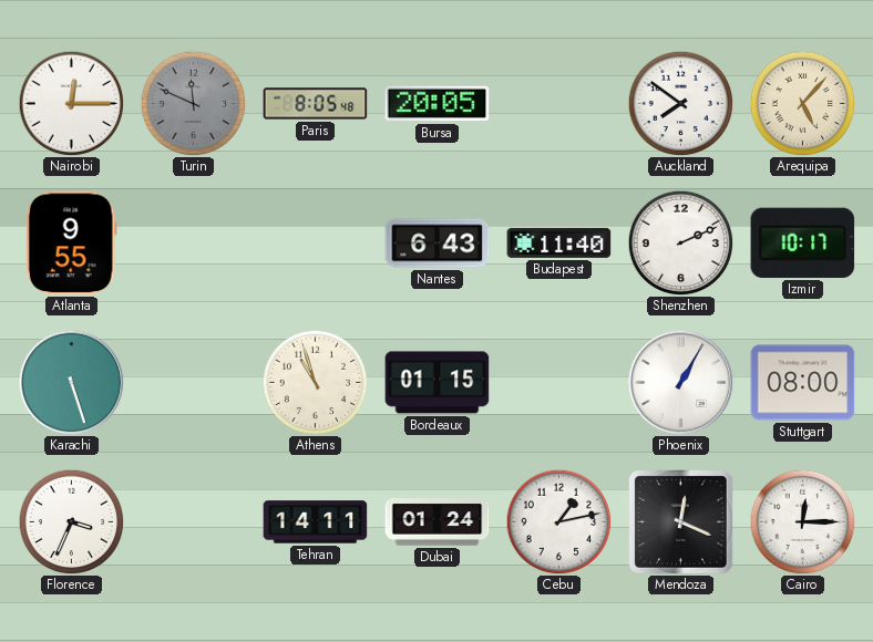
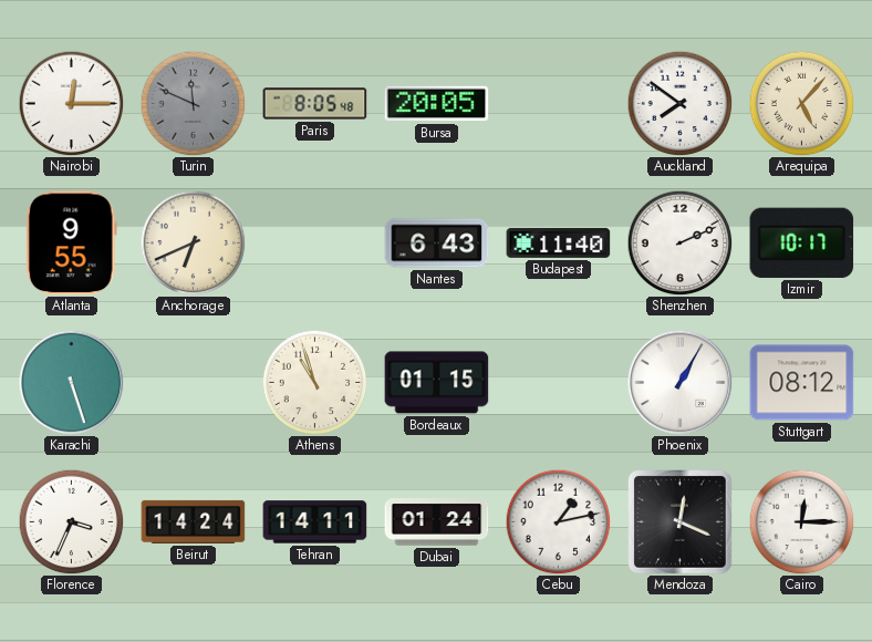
Anchorage: none -> 6:41 (193, 242)
Stuttgart: 08:00 -> 08:12 (802, 383)
Beirut: none -> 14:24 (194, 521)
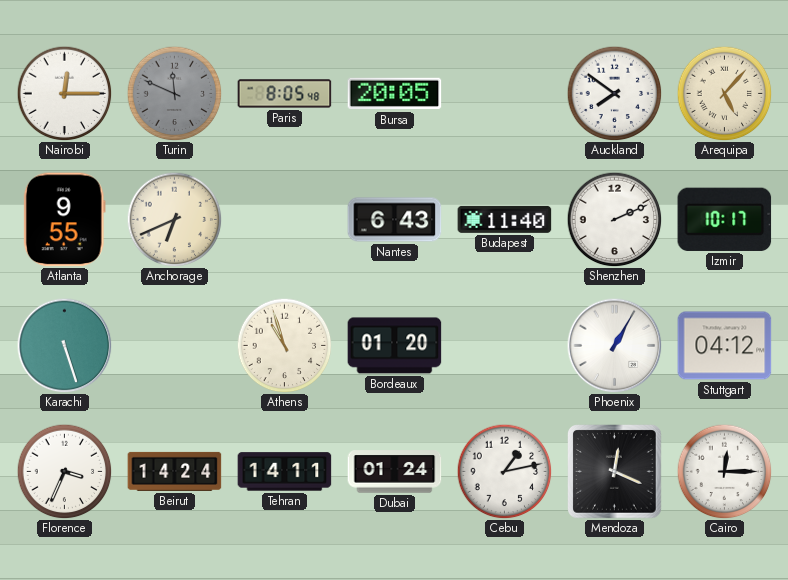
Bordeaux: 01:15 -> 01:20 (395, 346)
Stuttgart: 08:12 -> 04:12 (725, 346)
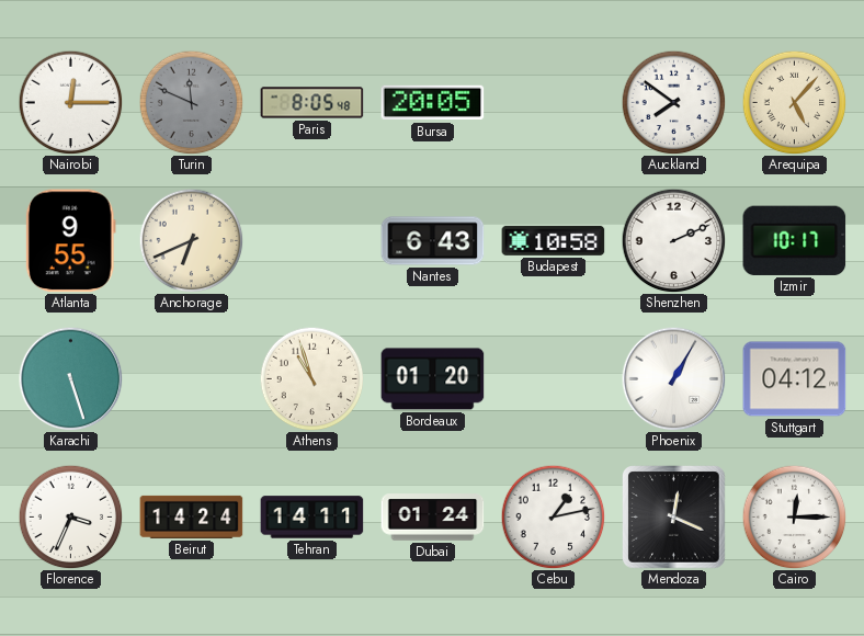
Budapest: 11:40 -> 10:58 (554, 240)
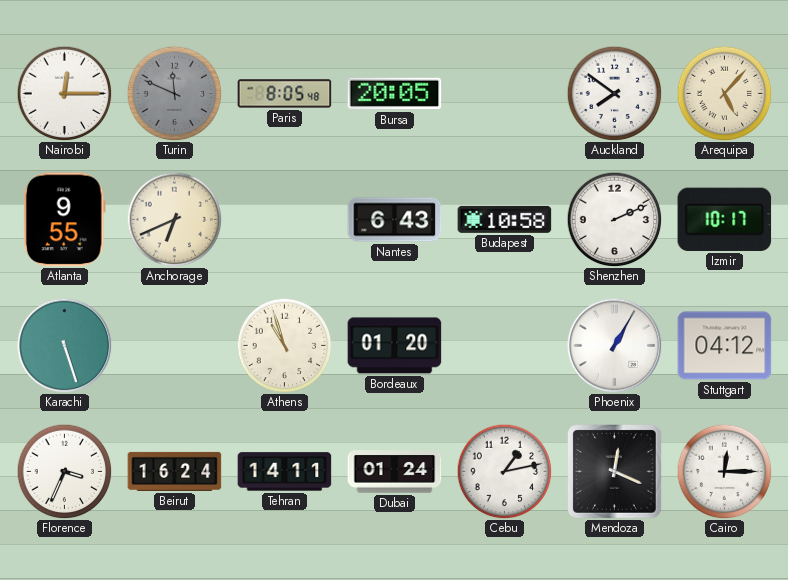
Beirut: 14:24 -> 16:24 (175, 471)
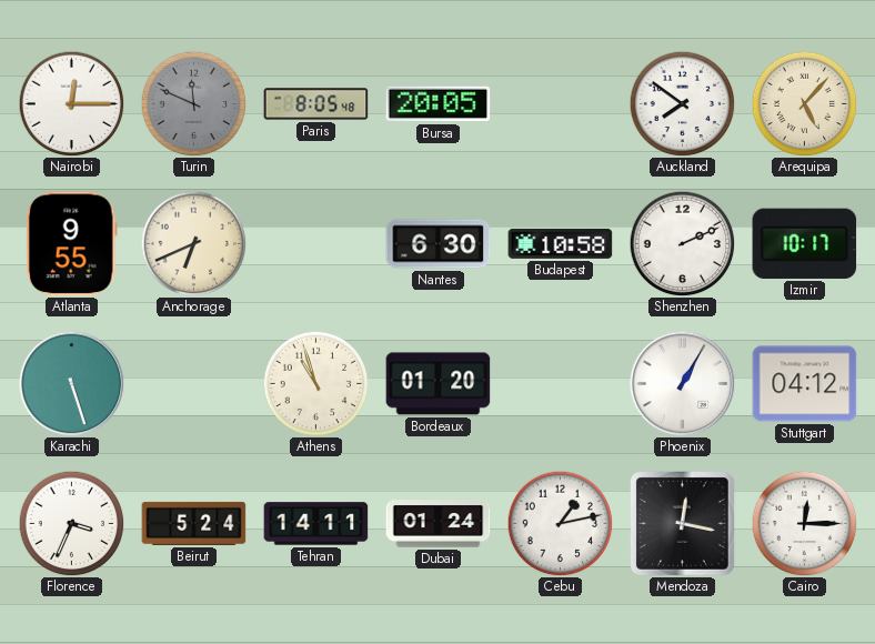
Nantes: 6:43 -> 6:30 (439, 244)
Beirut: 16:24 -> 5:24 (194, 523)
Mendoza: 12:19 -> 12:17 (683, 524)
